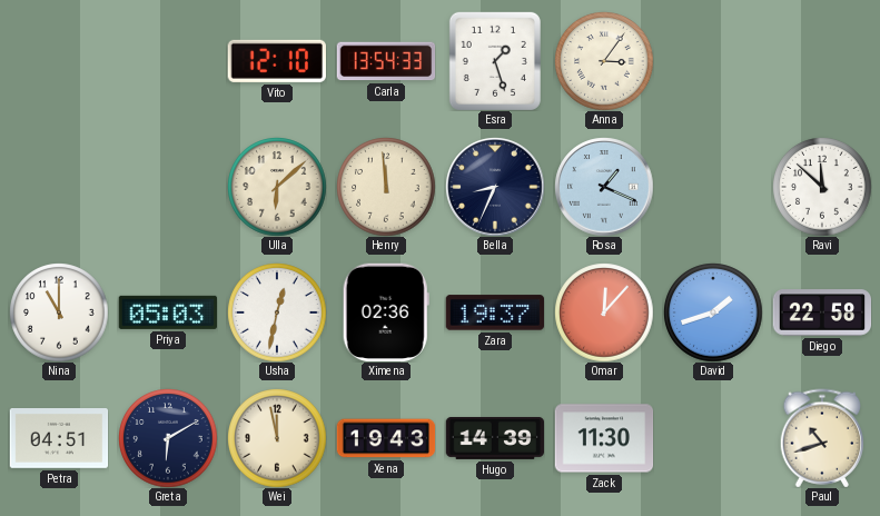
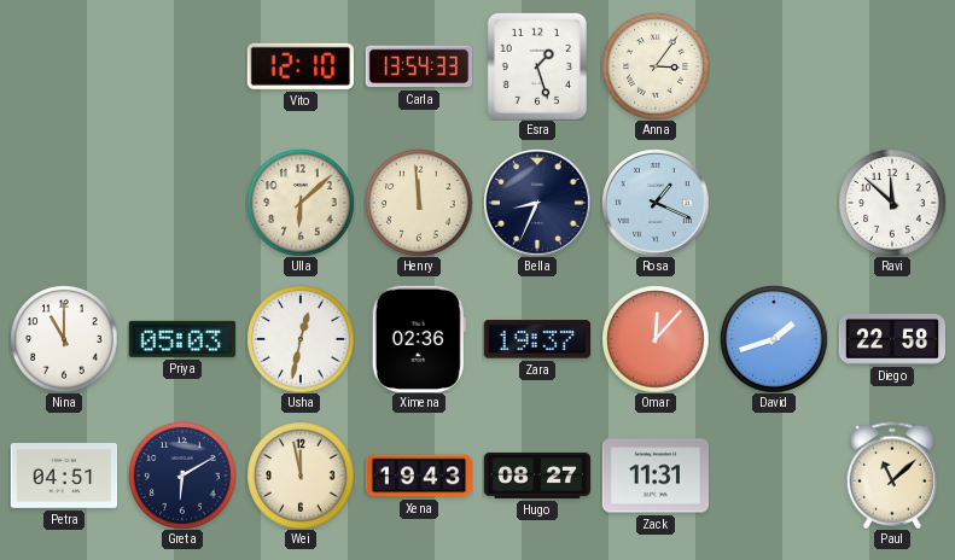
Hugo: 14:39 -> 08:27 (537, 476)
Zack: 11:30 -> 11:31 (656, 476)
Paul: 10:42 -> 11:08 (892, 476)
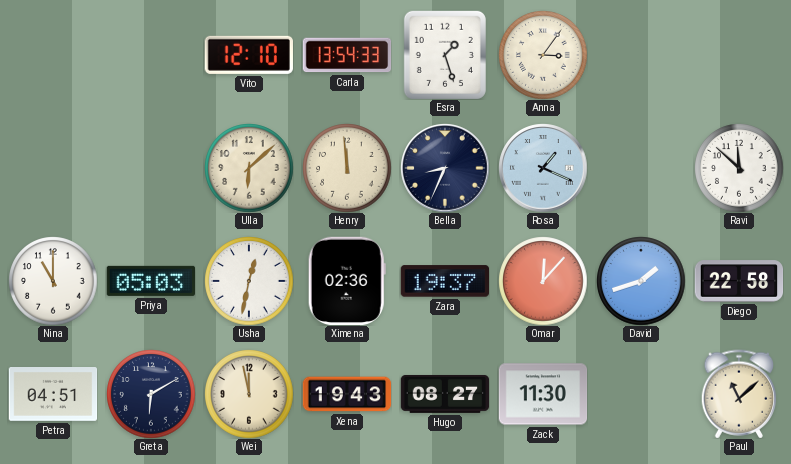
Zack: 11:31 -> 11:30 (543, 394)
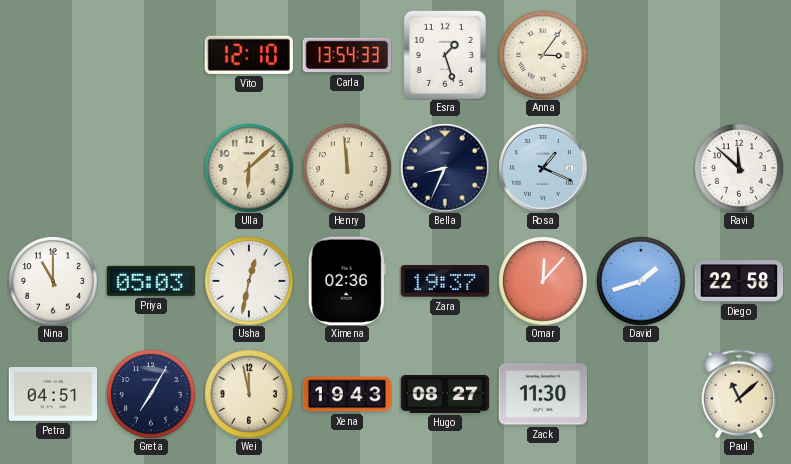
Greta: 6:10 -> 7:05 (151, 394)
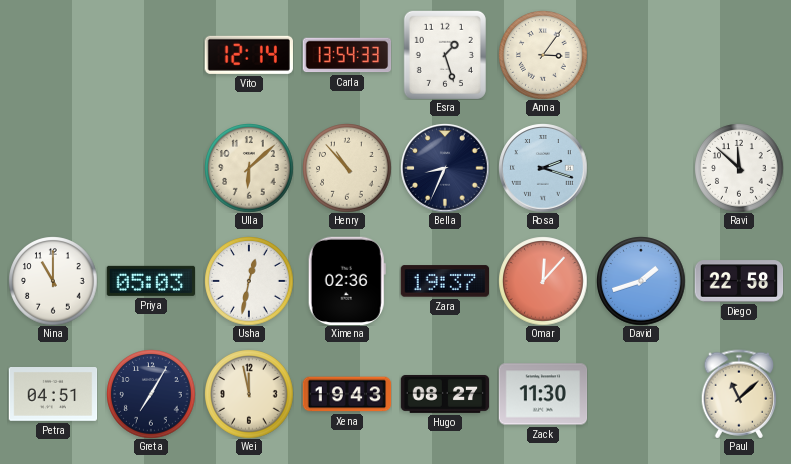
Vito: 12:10 -> 12:14 (249, 55)
Henry: 11:59 -> 10:53 (347, 168)
Rosa: 1:19 -> 2:18 (543, 168)
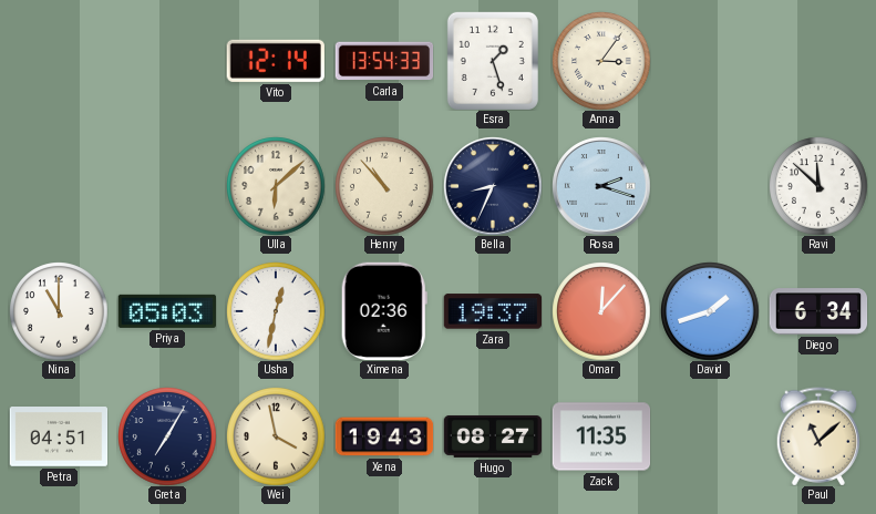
Diego: 22:58 -> 6:34 (818, 311)
Wei: 11:58 -> 3:58 (276, 436)
Zack: 11:30 -> 11:35 (601, 436)
